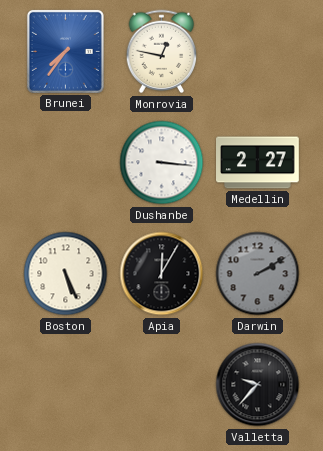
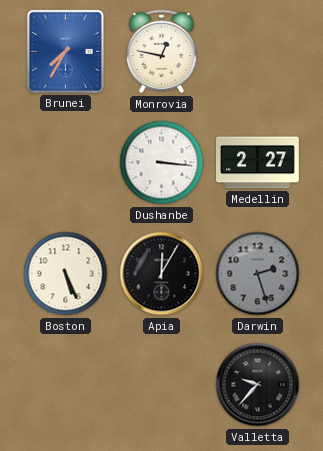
Brunei: 7:36 -> 7:35 (65, 51)
Darwin: 2:10 -> 2:27 (258, 274)
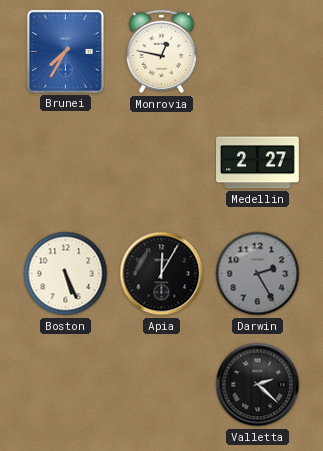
Dushanbe: 3:16 -> none (162, 163)
Darwin: 2:27 -> 2:25 (258, 274)
Valletta: 9:37 -> 2:22 (258, 385)
